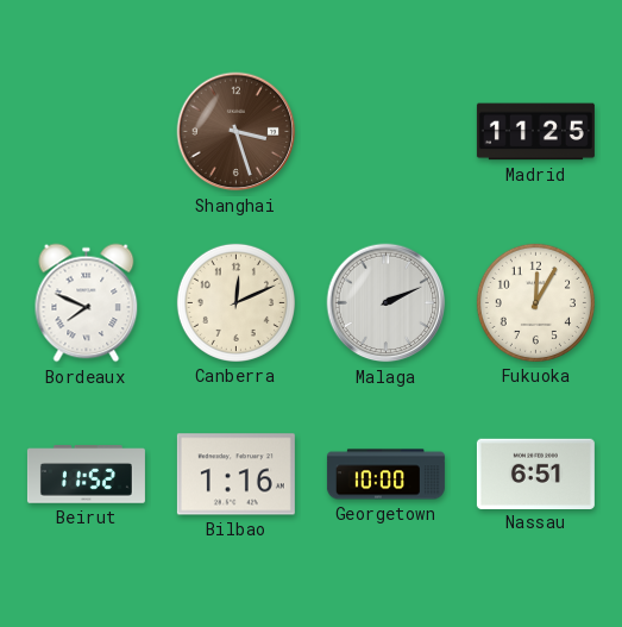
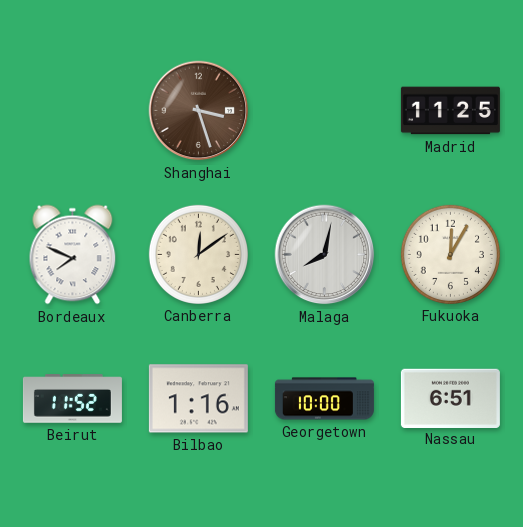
Canberra: 12:11 -> 12:09 (198, 254)
Malaga: 2:11 -> 8:02 (325, 255)
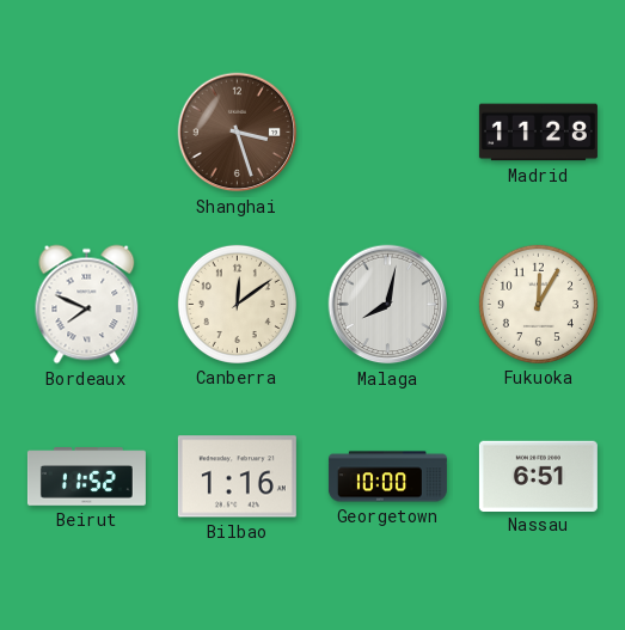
Madrid: 11:25 -> 11:28 (538, 133)
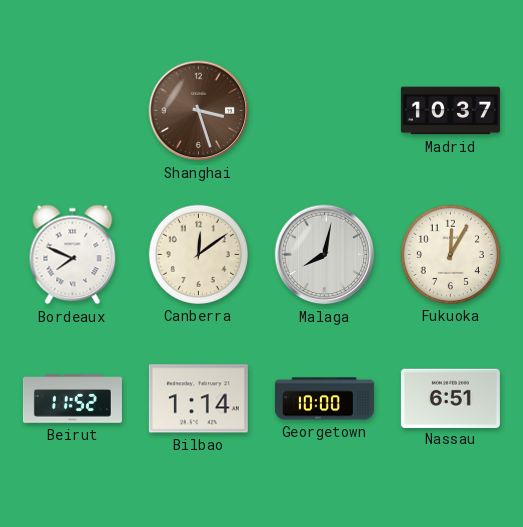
Madrid: 11:28 -> 10:37 (450, 111)
Bilbao: 1:16 -> 1:14 (198, 399)
